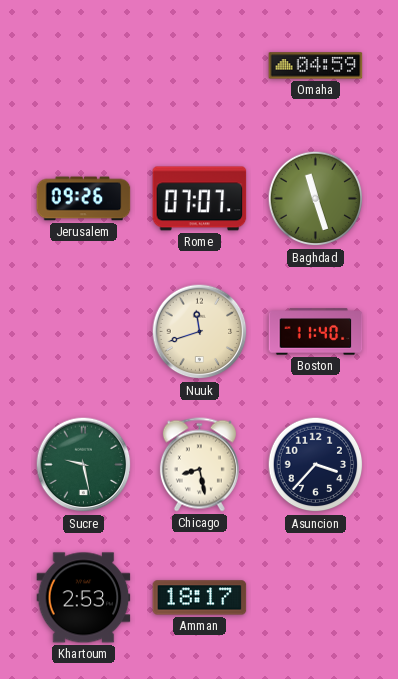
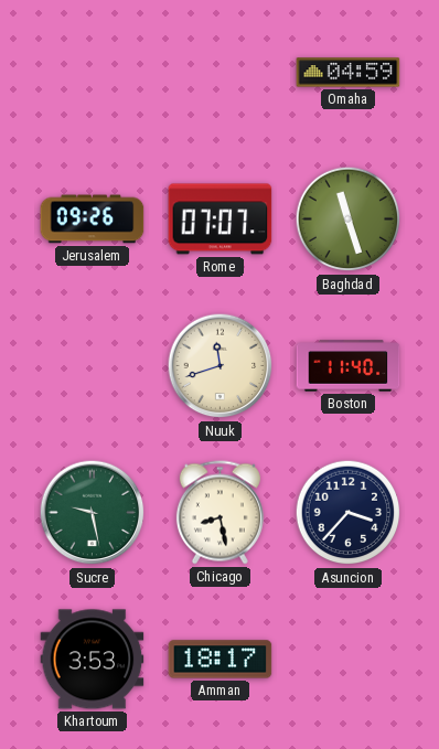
Khartoum: 2:53 -> 3:53 (93, 660)
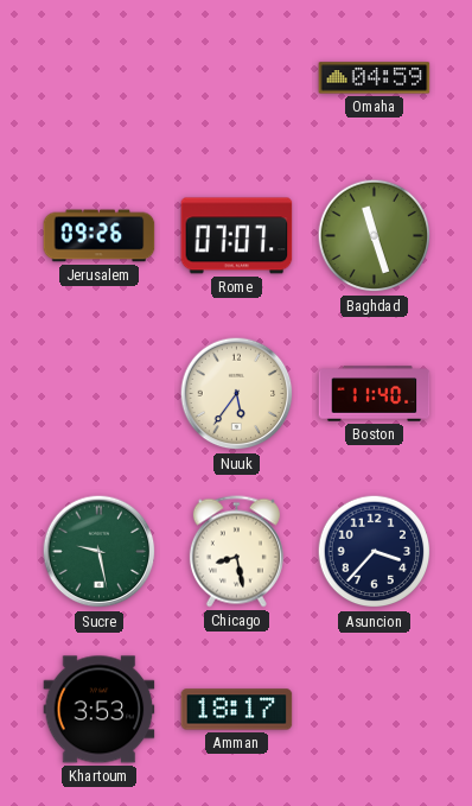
Nuuk: 11:42 -> 5:36 (237, 394)
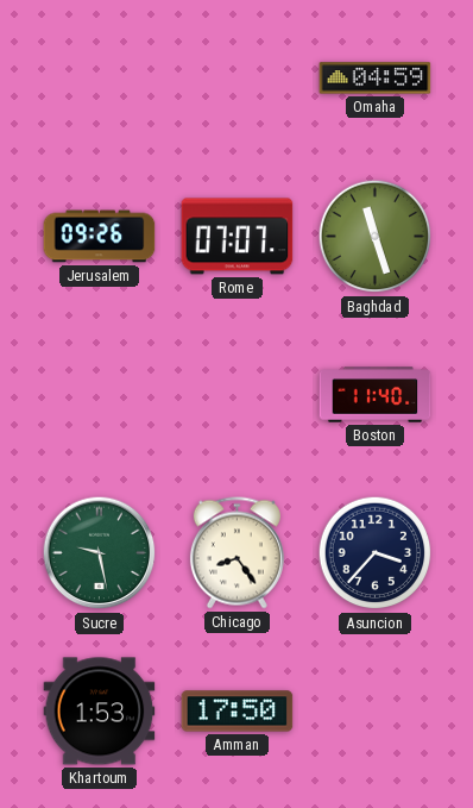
Nuuk: 5:36 -> none (237, 394)
Chicago: 8:28 -> 8:24 (236, 553)
Khartoum: 3:53 -> 1:53 (100, 712)
Amman: 18:17 -> 17:50 (238, 712)
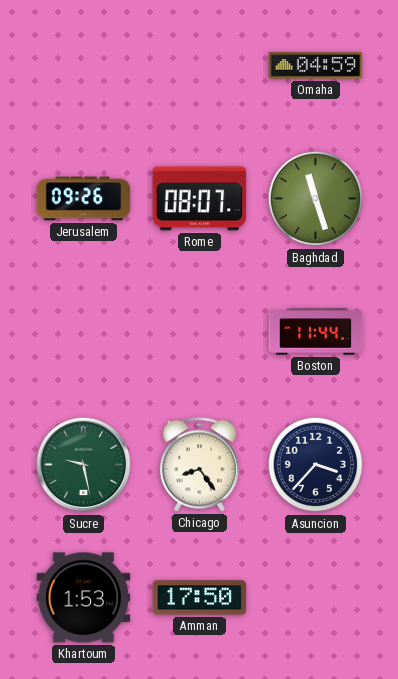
Rome: 07:07 -> 08:07 (200, 199)
Boston: 11:40 -> 11:44 (316, 332)
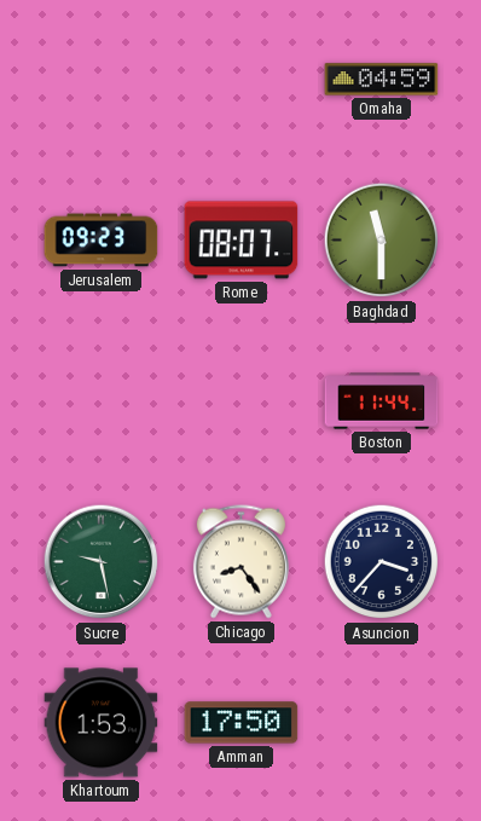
Jerusalem: 09:26 -> 09:23 (102, 241)
Baghdad: 11:27 -> 11:30 (382, 241)
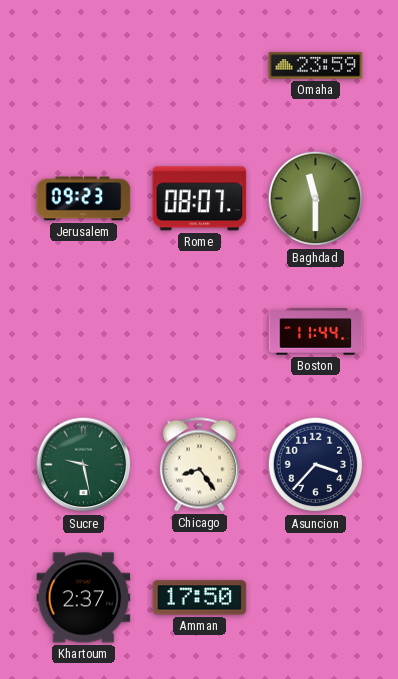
Omaha: 04:59 -> 23:59 (316, 66)
Khartoum: 1:53 -> 2:37 (84, 598)
